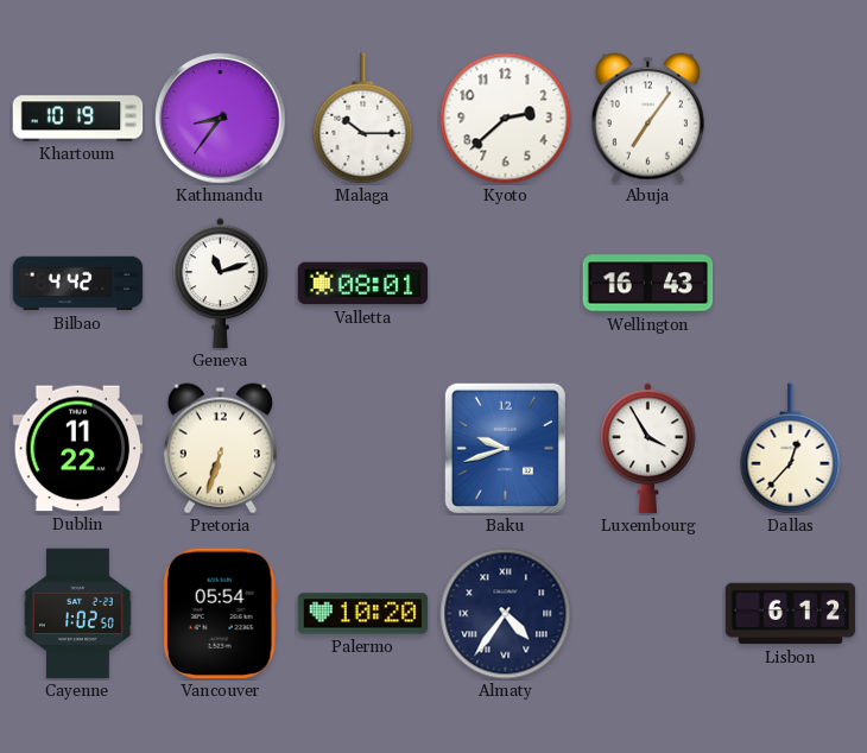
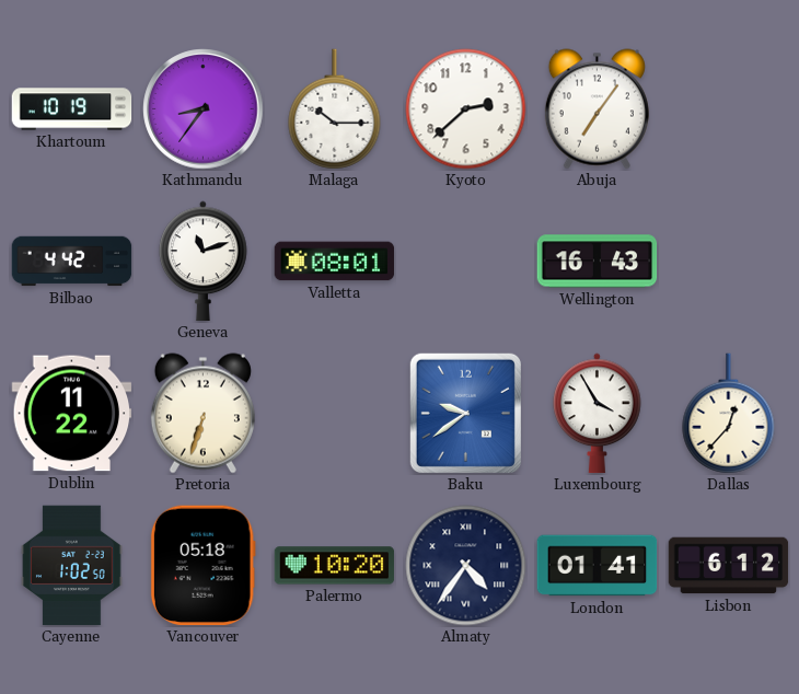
Baku: 9:42 -> 9:39 (465, 413)
Vancouver: 05:54 -> 05:18 (202, 566)
London: none -> 01:41 (598, 566)
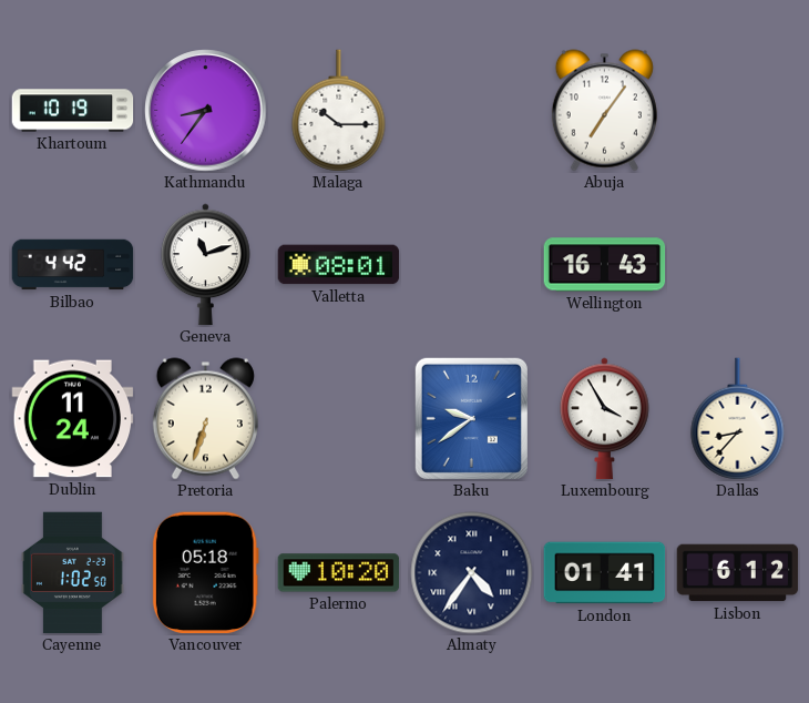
Kyoto: 2:38 -> none (466, 109)
Dublin: 11:22 -> 11:24 (73, 419)
Dallas: 12:37 -> 8:37 (738, 419)
